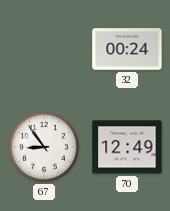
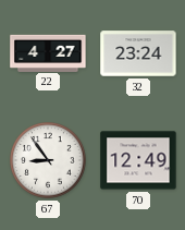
22: none -> 4:27 (48, 52)
32: 00:24 -> 23:24 (138, 53)
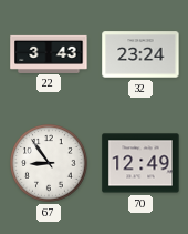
22: 4:27 -> 3:43 (49, 53)
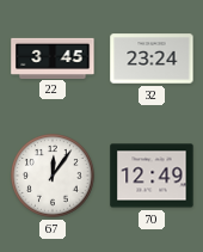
22: 3:43 -> 3:45 (53, 57)
67: 8:54 -> 12:06 (53, 176)
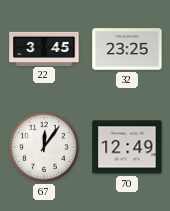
32: 23:24 -> 23:25 (127, 49)
